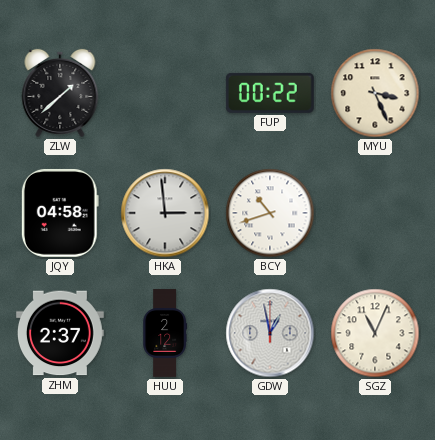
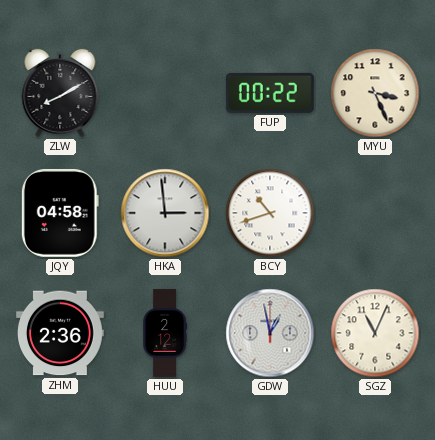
ZLW: 1:38 -> 8:10 (60, 93)
ZHM: 2:37 -> 2:36 (60, 333)
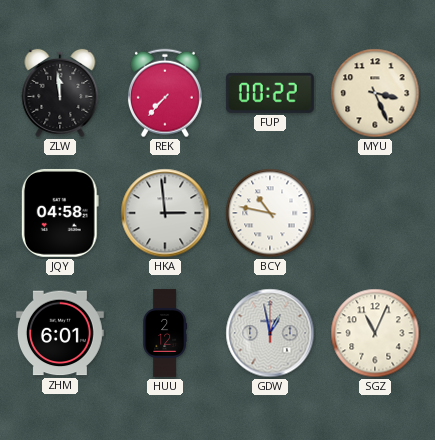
ZLW: 8:10 -> 11:59 (60, 93)
REK: none -> 7:37 (165, 93)
BCY: 10:42 -> 10:47 (270, 213)
ZHM: 2:36 -> 6:01 (60, 333)
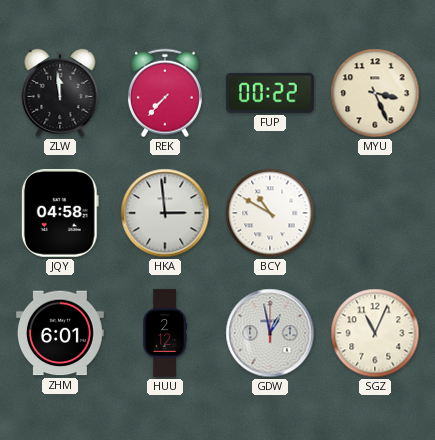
BCY: 10:47 -> 10:50 (270, 213)
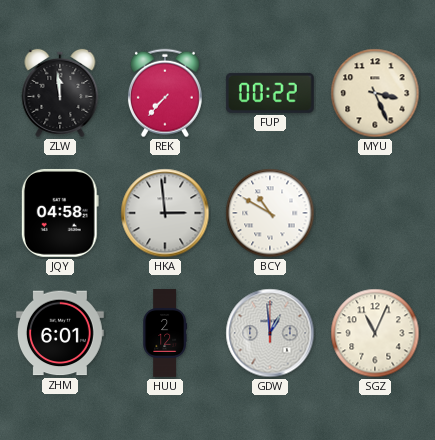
GDW: 12:58 -> 12:59 (270, 333)
